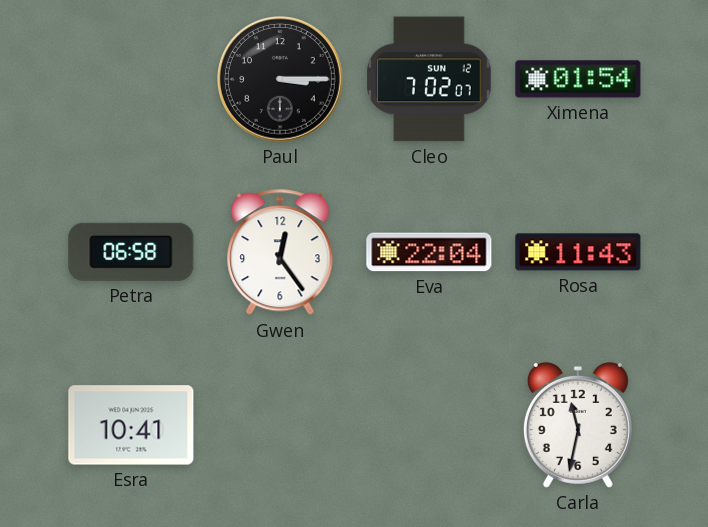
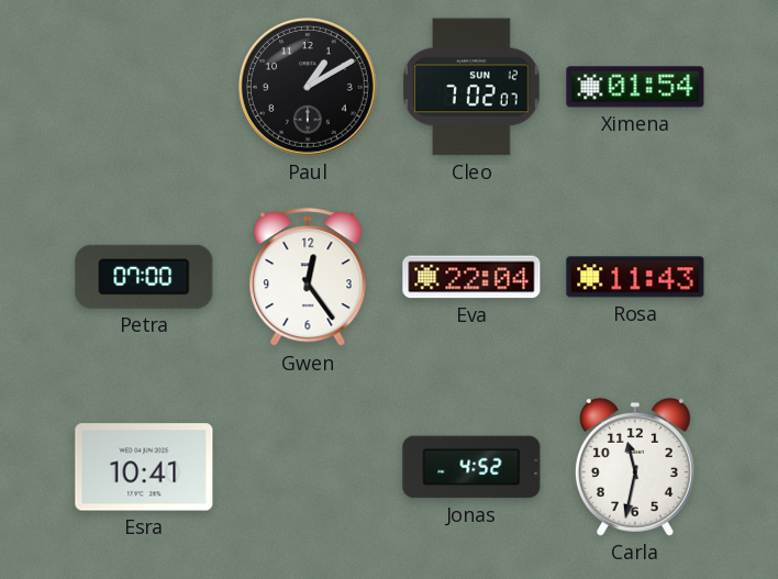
Paul: 3:15 -> 1:10 (309, 88)
Petra: 06:58 -> 07:00 (144, 277)
Jonas: none -> 4:52 (471, 467)
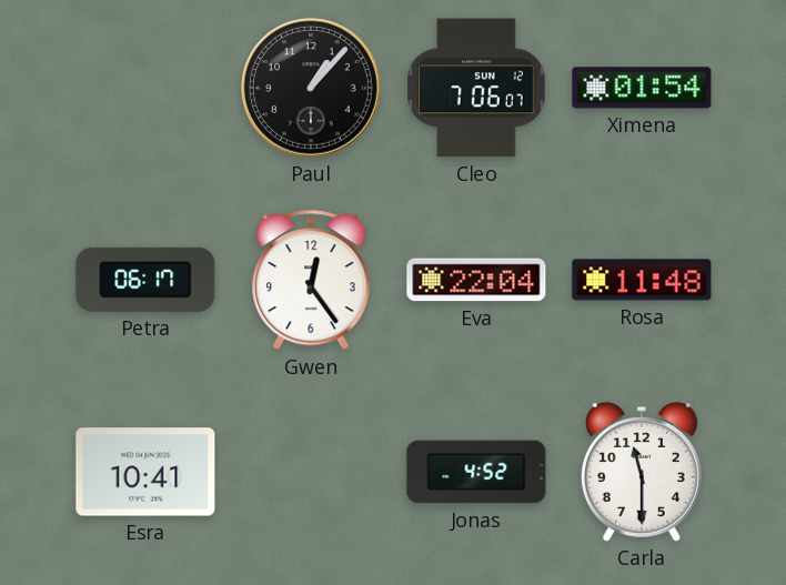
Paul: 1:10 -> 1:07 (312, 89)
Cleo: 7:02 -> 7:06 (476, 88)
Petra: 07:00 -> 06:17 (145, 280)
Rosa: 11:43 -> 11:48 (642, 280)
Carla: 11:32 -> 11:30 (642, 472)
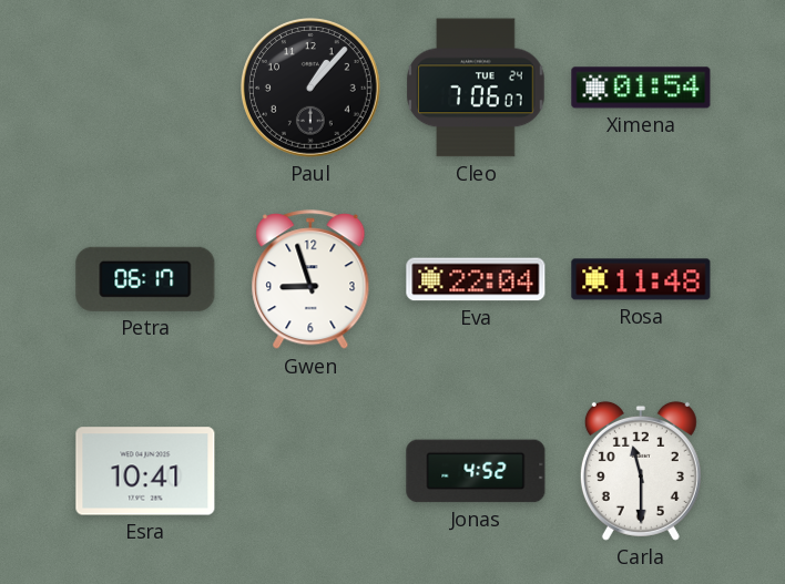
Cleo date: SUN 12 -> TUE 24 (476, 88)
Gwen: 12:24 -> 8:57 (310, 280)
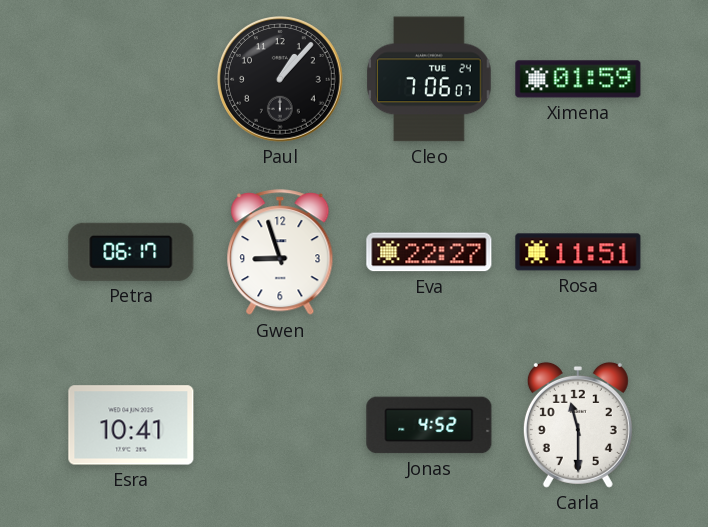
Ximena: 01:54 -> 01:59 (578, 79)
Eva: 22:04 -> 22:27 (429, 252)
Rosa: 11:48 -> 11:51 (578, 252)
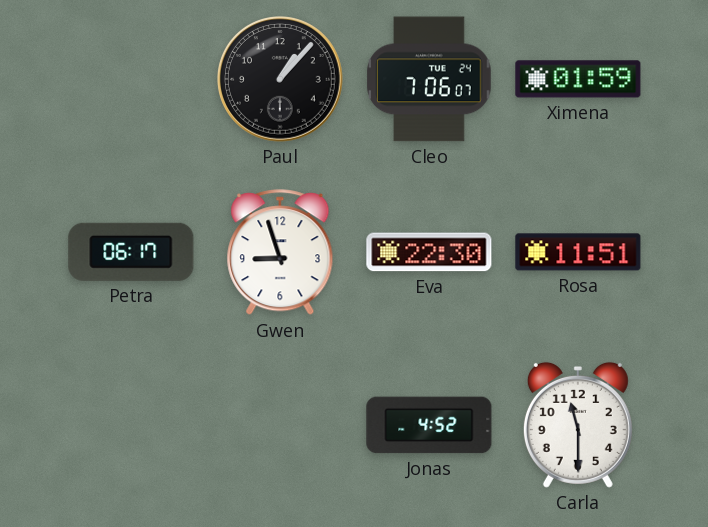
Eva: 22:27 -> 22:30 (429, 252)
Esra: 10:41 -> none (131, 425)
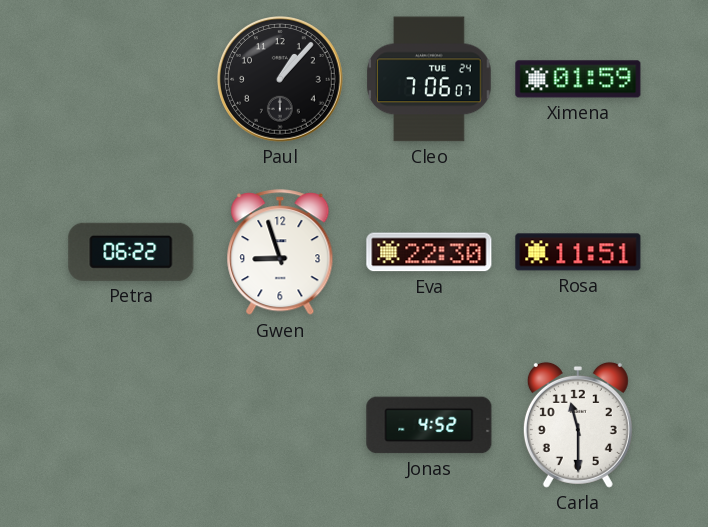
Petra: 06:17 -> 06:22 (131, 252)
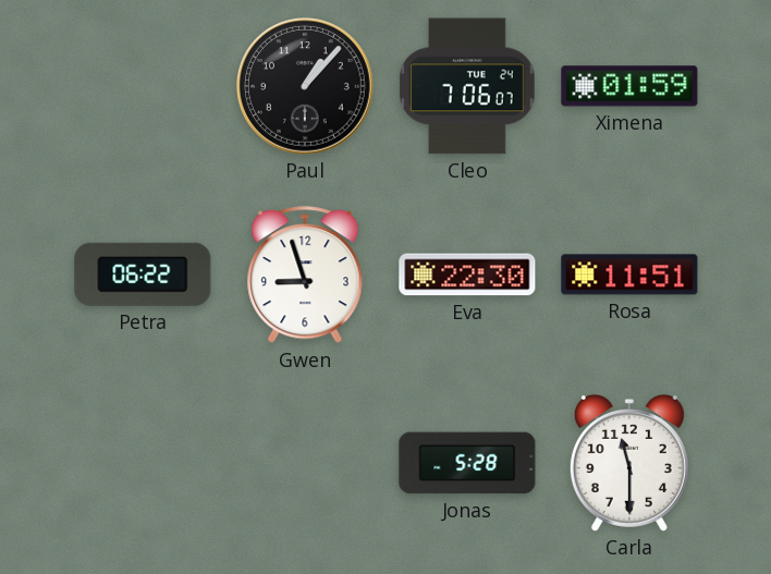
Jonas: 4:52 -> 5:28 (467, 463)
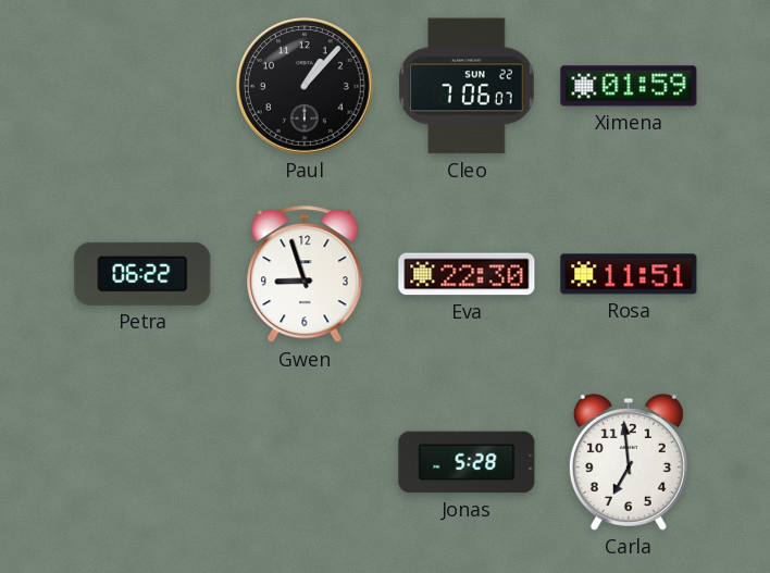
Cleo date: TUE 24 -> SUN 22 (467, 86)
Carla: 11:30 -> 6:59 (629, 462)
